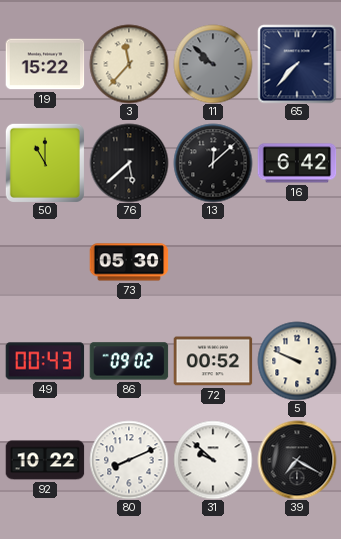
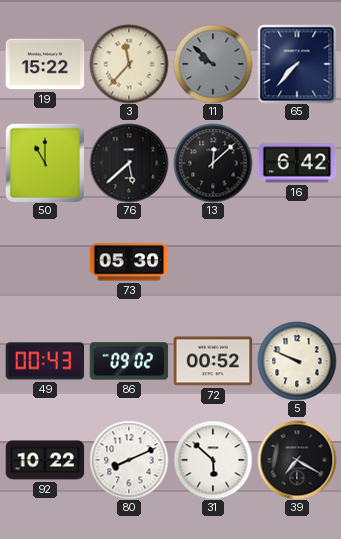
31: 9:52 -> 5:52 (213, 460)
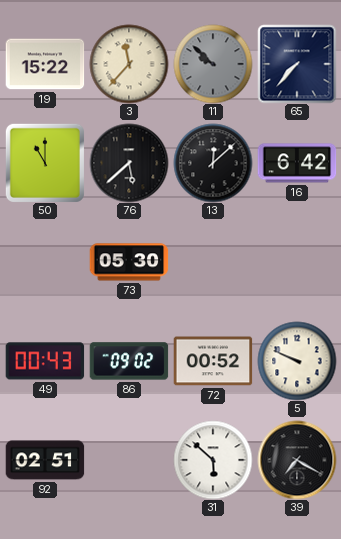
92: 10:22 -> 02:51 (45, 460)
80: 8:11 -> none (129, 460)
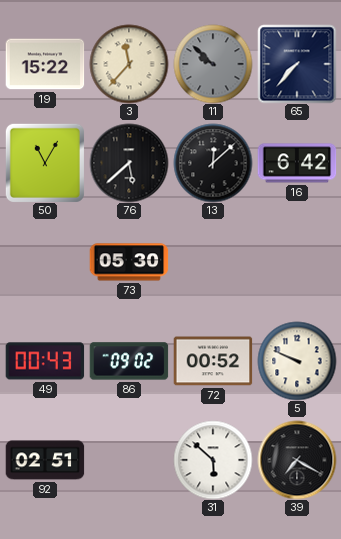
50: 11:00 -> 11:05 (45, 163)
